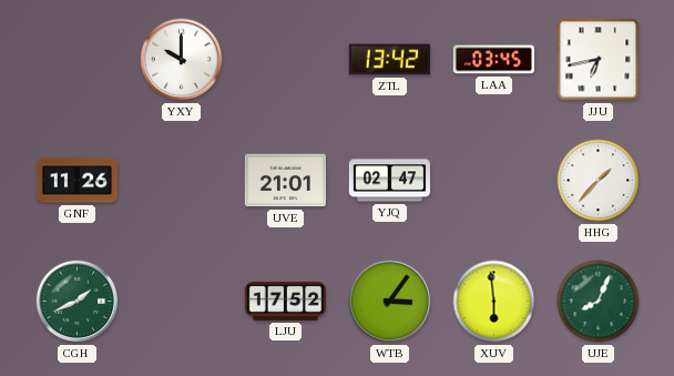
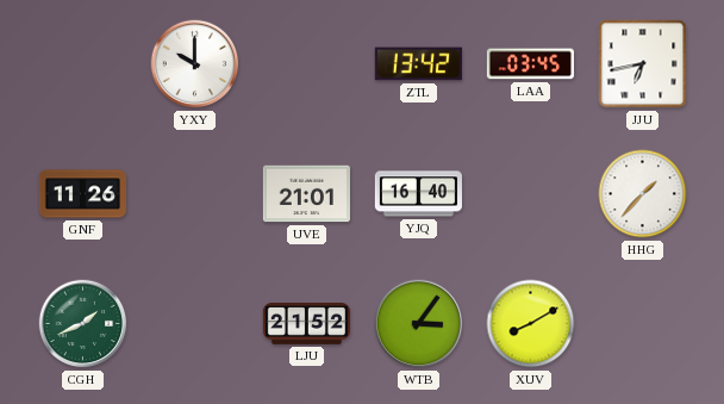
YJQ: 02:47 -> 16:40 (418, 194)
LJU: 17:52 -> 21:52 (306, 324)
XUV: 5:59 -> 8:10 (531, 324)
UJE: 8:04 -> none (599, 302)
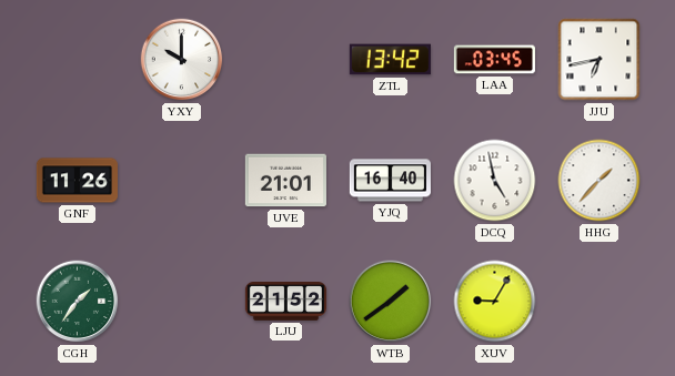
DCQ: none -> 4:58 (495, 181)
CGH: 1:41 -> 1:36 (78, 302)
WTB: 3:06 -> 1:39 (391, 302)
XUV: 8:10 -> 9:05 (495, 302)
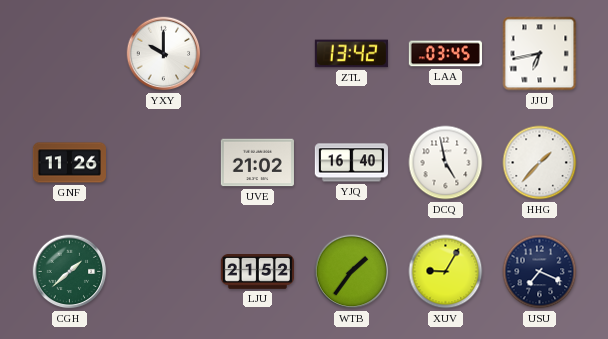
UVE: 21:01 -> 21:02 (257, 163)
CGH: 1:36 -> 1:38 (70, 272)
WTB: 1:39 -> 1:36 (352, 272)
USU: none -> 7:19 (540, 272)
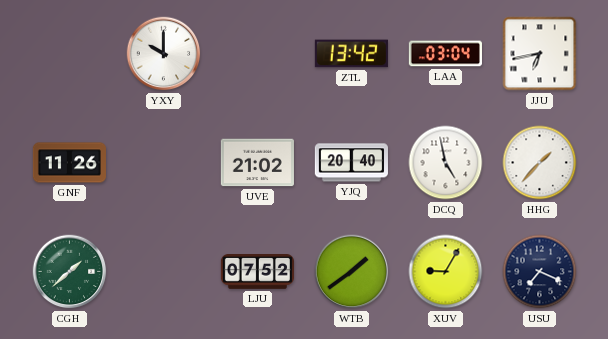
LAA: 03:45 -> 03:04 (445, 54)
YJQ: 16:40 -> 20:40 (351, 163)
LJU: 21:52 -> 07:52 (257, 272)
WTB: 1:36 -> 1:39 (352, 272)
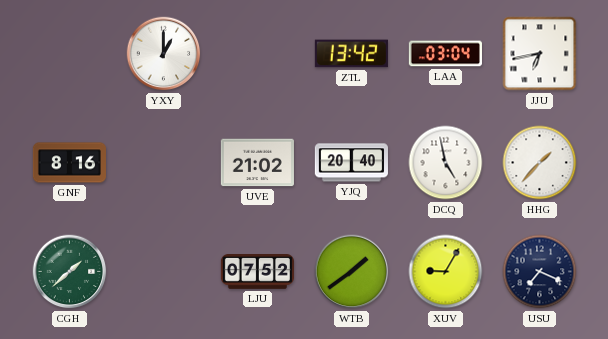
YXY: 10:00 -> 1:00 (164, 54)
GNF: 11:26 -> 8:16 (69, 163)
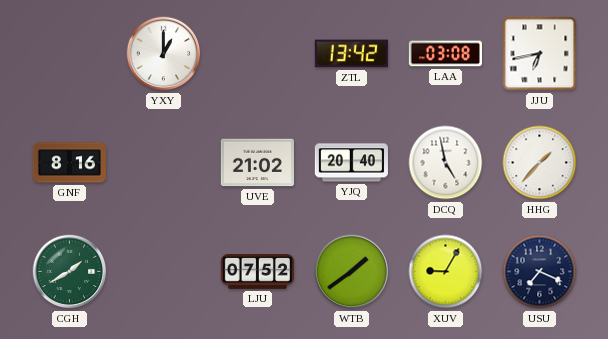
LAA: 03:04 -> 03:08 (445, 54)
CGH: 1:38 -> 1:40 (70, 272)
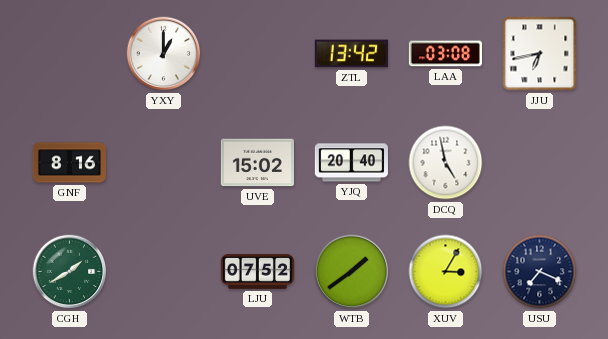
UVE: 21:02 -> 15:02 (257, 163)
HHG: 1:37 -> none (540, 163)
XUV: 9:05 -> 3:05 (446, 272)
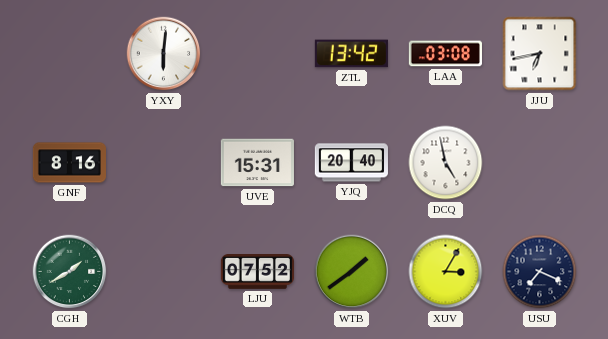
YXY: 1:00 -> 6:01 (164, 54)
UVE: 15:02 -> 15:31 (257, 163)
